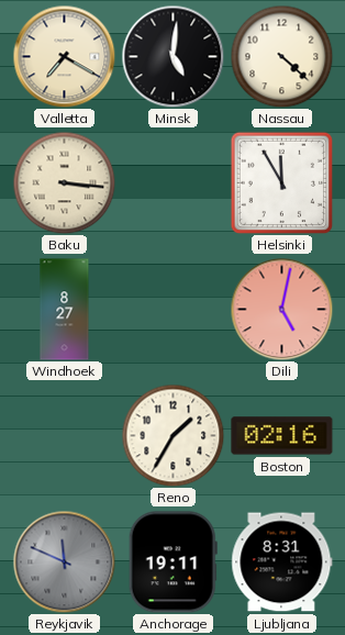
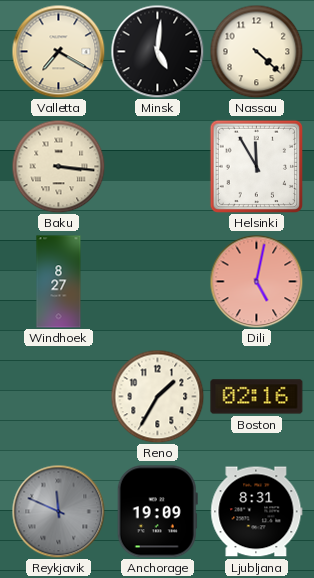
Anchorage: 19:11 -> 19:09 (157, 512)
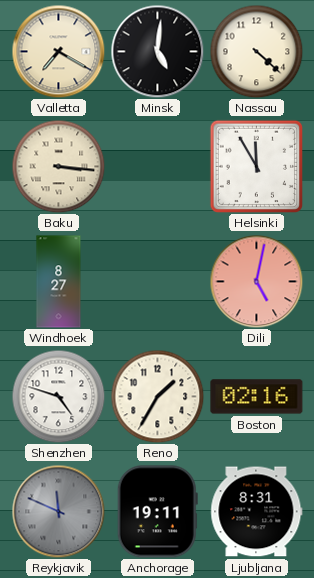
Shenzhen: none -> 4:48 (58, 396)
Anchorage: 19:09 -> 19:11 (157, 512)
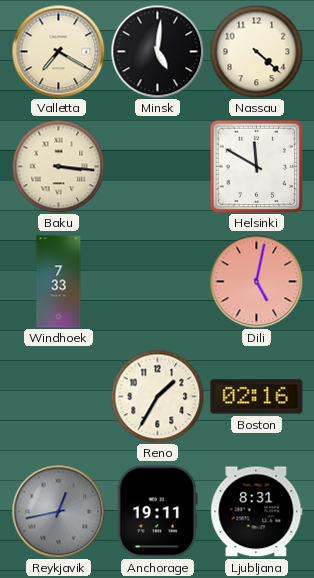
Helsinki: 11:55 -> 11:50 (256, 166)
Windhoek: 8:27 -> 7:33 (59, 282)
Shenzhen: 4:48 -> none (58, 396)
Reykjavik: 11:49 -> 12:43 (58, 511)
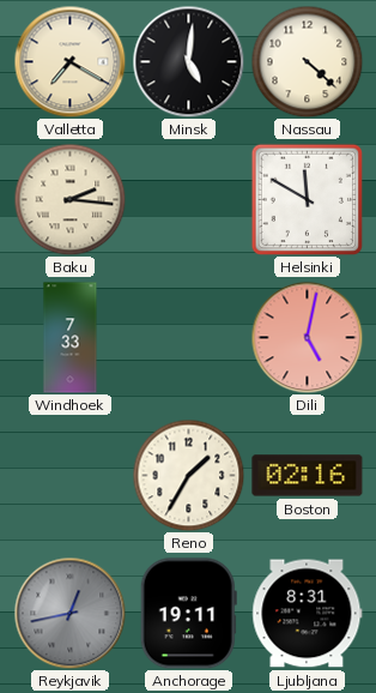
Baku: 3:16 -> 2:16 (69, 199)
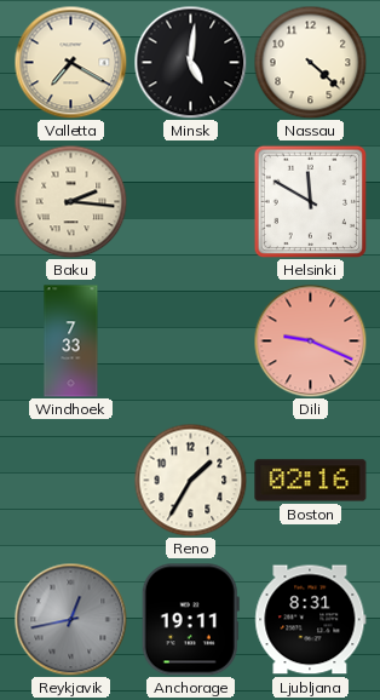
Dili: 5:02 -> 9:19 (310, 340)
